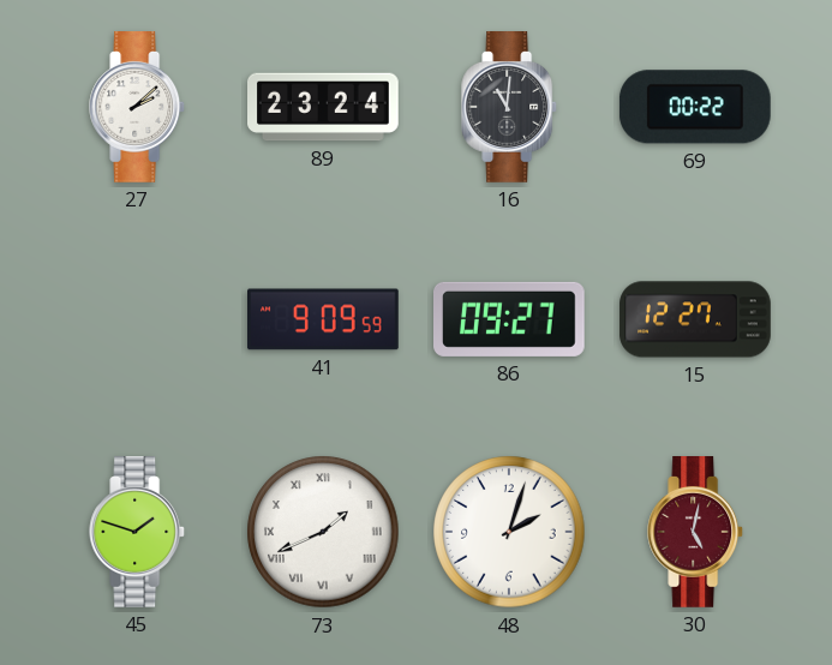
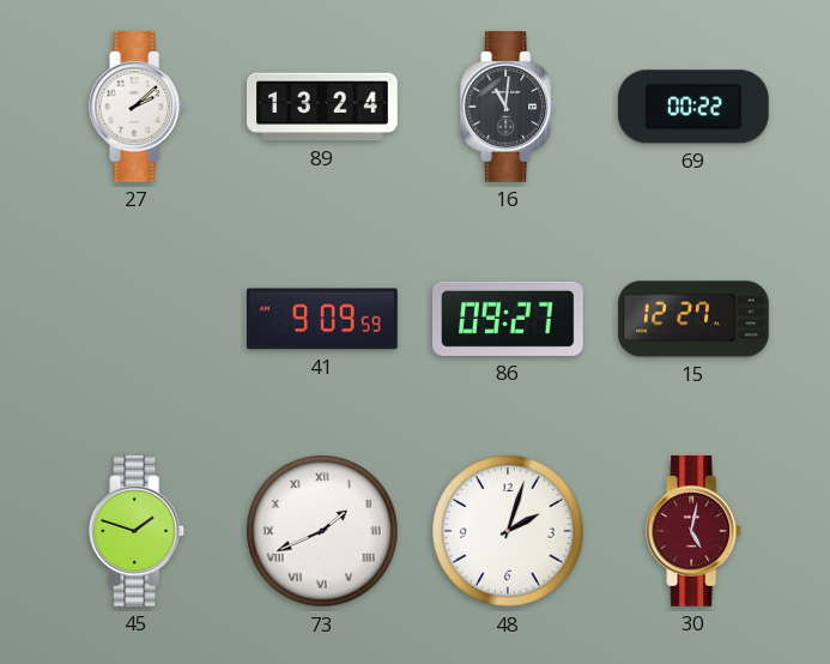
89: 23:24 -> 13:24 (323, 107)
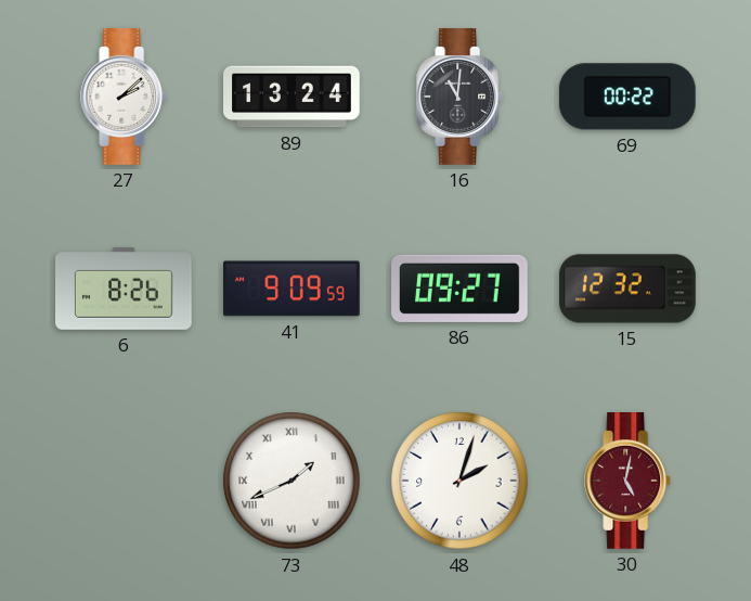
6: none -> 8:26 (124, 290)
15: 12:27 -> 12:32 (627, 289)
45: 1:48 -> none (138, 532)
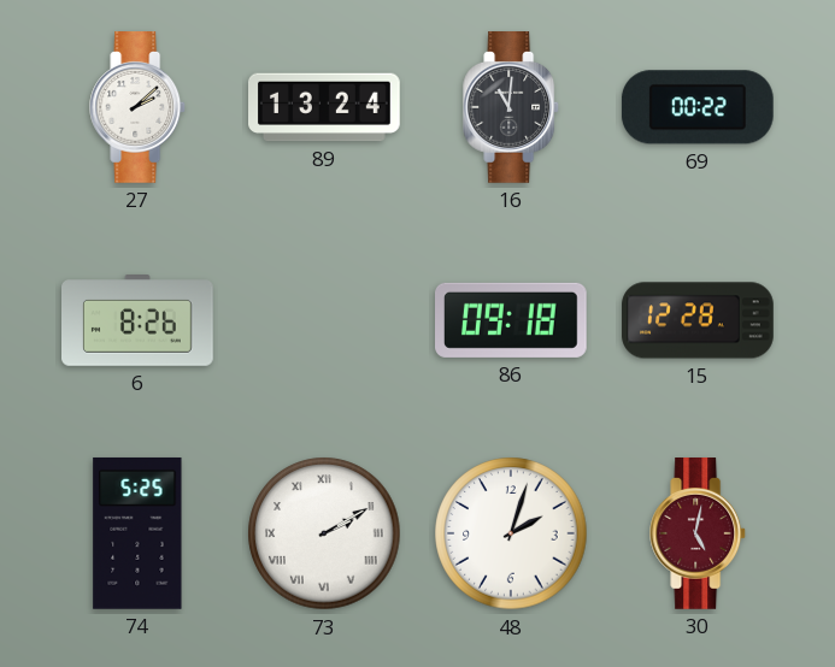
41: 9:09 -> none (293, 289)
86: 09:27 -> 09:18 (512, 320)
15: 12:32 -> 12:28 (698, 320)
74: none -> 5:25 (137, 533)
73: 1:41 -> 2:10 (324, 533)
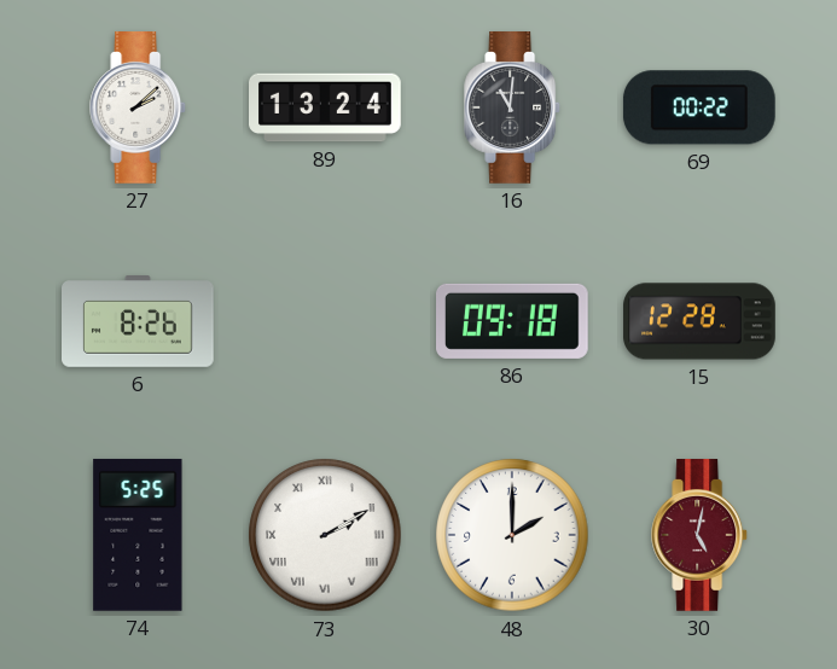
48: 2:03 -> 2:00 (512, 535)
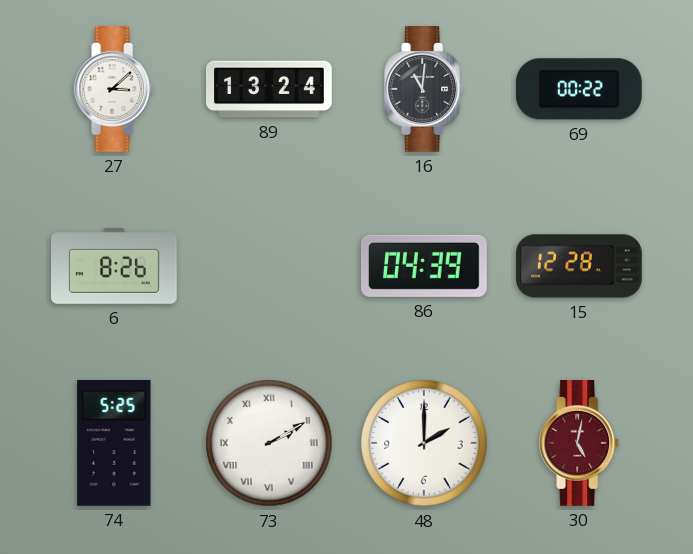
27: 2:08 -> 3:08 (115, 90)
86: 09:18 -> 04:39 (425, 266)
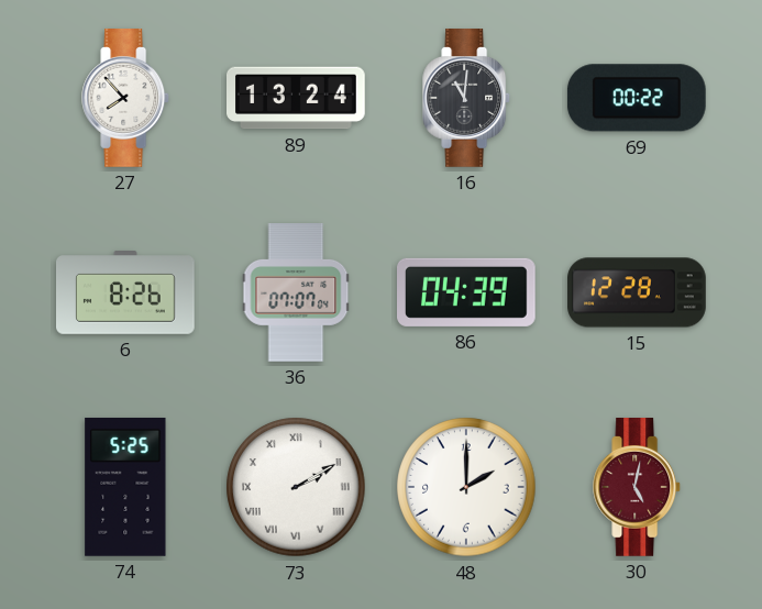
27: 3:08 -> 7:53 (126, 99)
36: none -> 07:07 (296, 294)
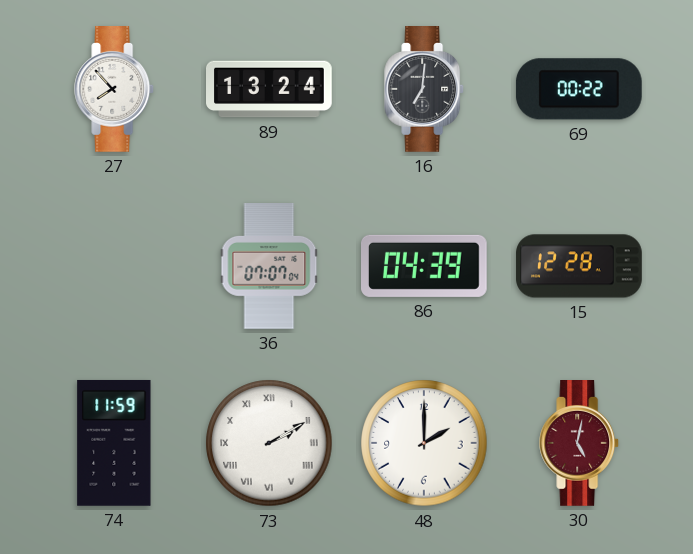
16: 11:01 -> 7:01 (425, 90)
6: 8:26 -> none (125, 294)
74: 5:25 -> 11:59 (114, 443)
